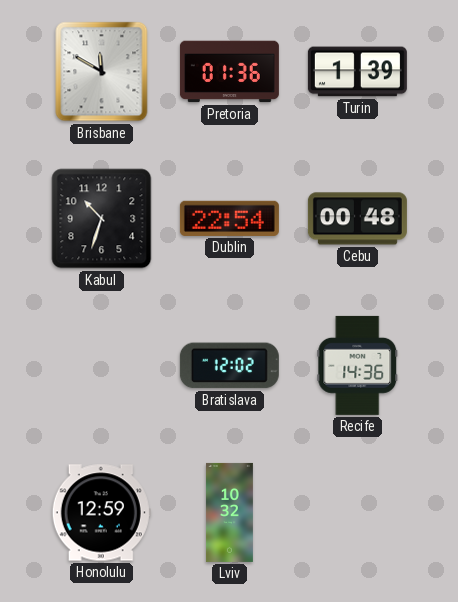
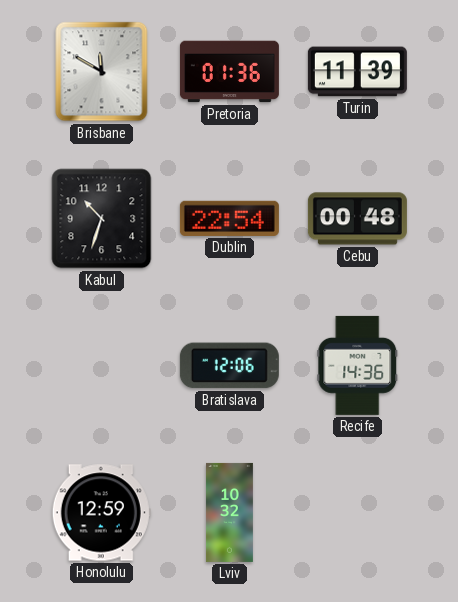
Turin: 1:39 -> 11:39 (357, 72)
Bratislava: 12:02 -> 12:06 (229, 366)
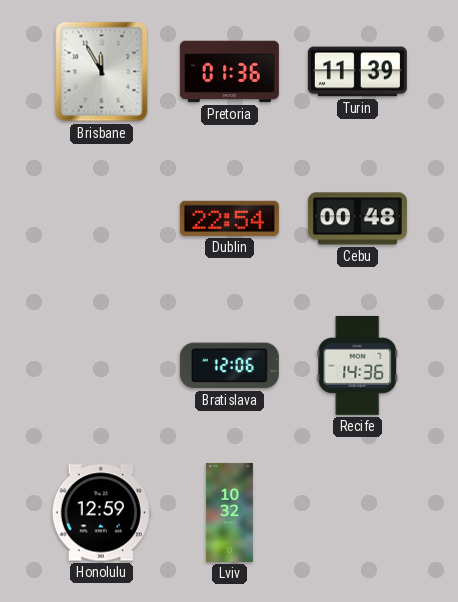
Brisbane: 11:50 -> 11:55 (102, 72)
Kabul: 10:33 -> none (102, 219)
